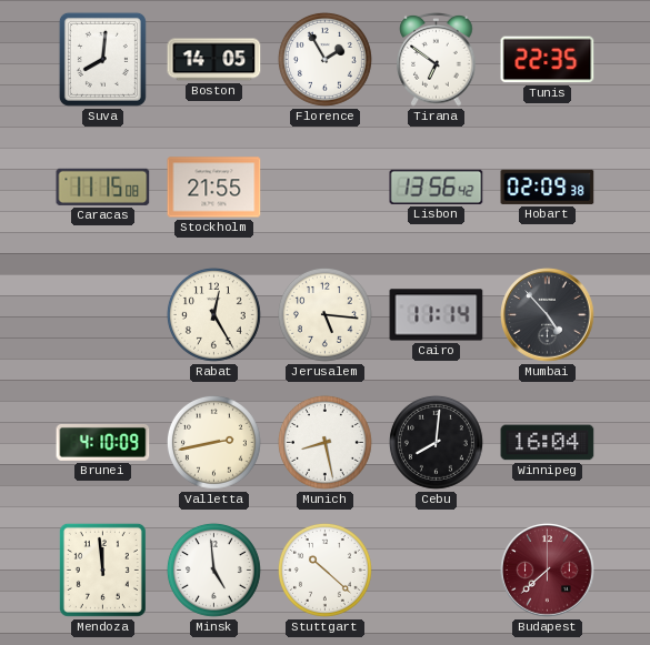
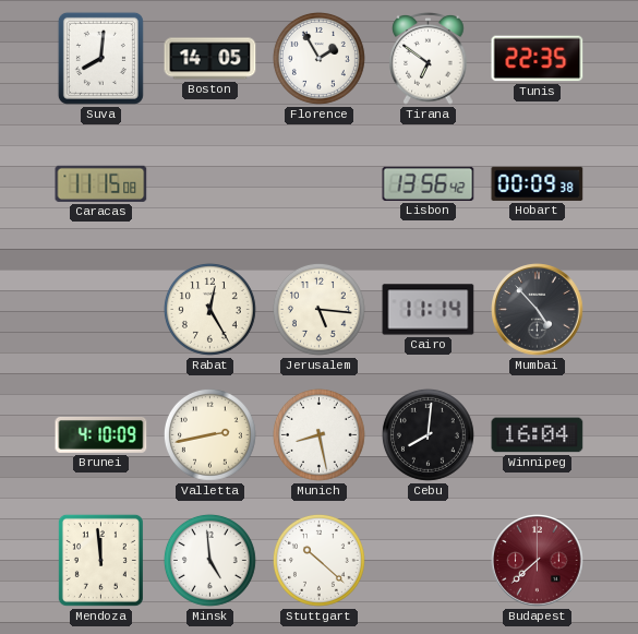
Stockholm: 21:55 -> none (214, 188)
Hobart: 02:09 -> 00:09 (538, 183)
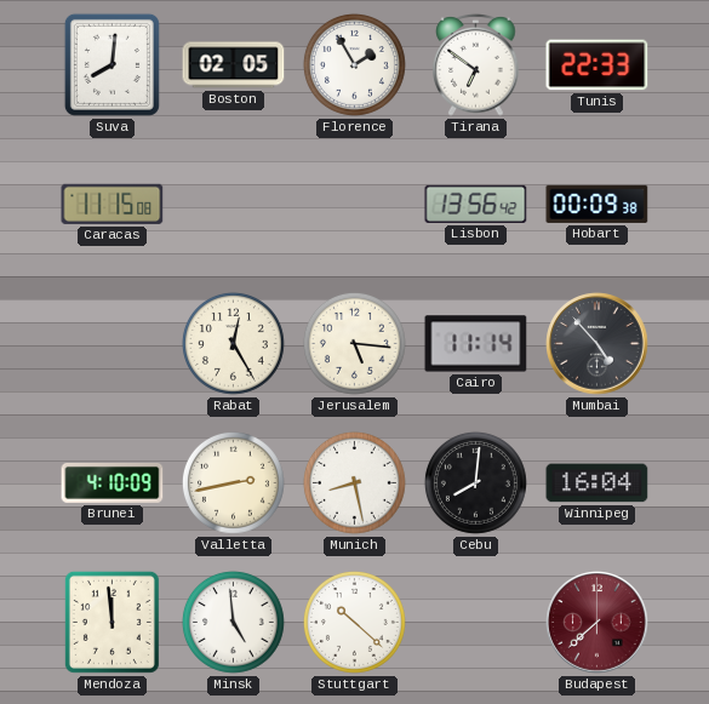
Boston: 14:05 -> 02:05 (234, 65)
Tunis: 22:35 -> 22:33 (597, 65)
